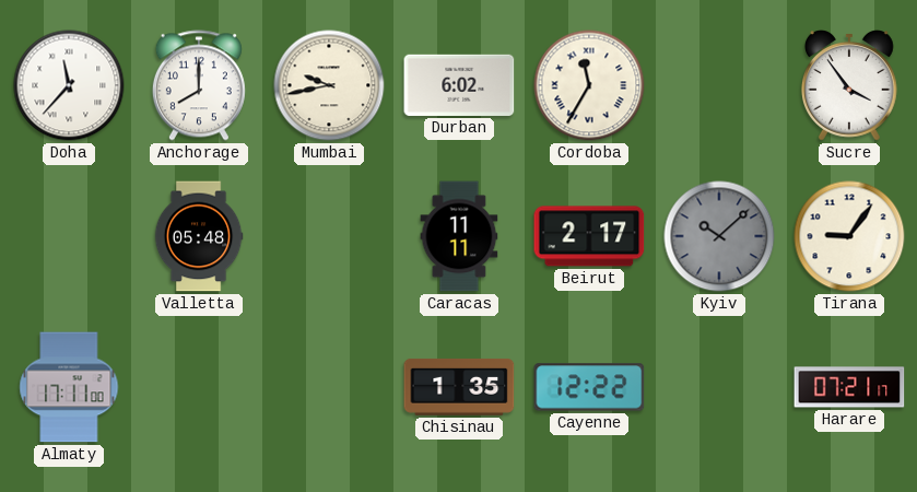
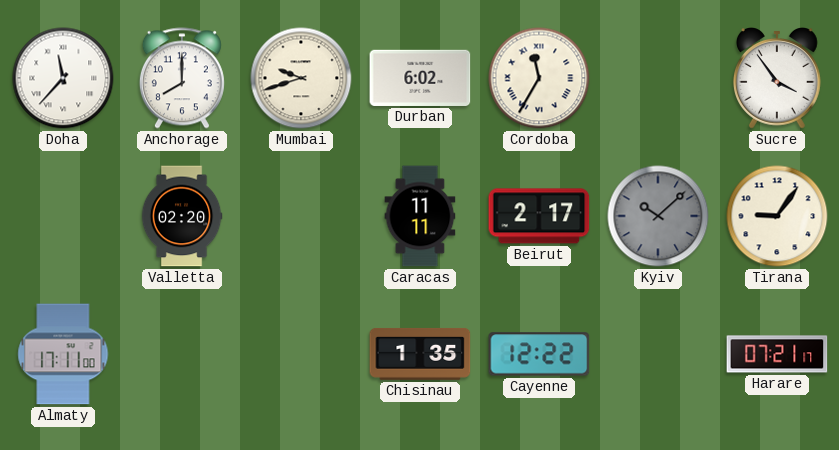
Mumbai: 9:43 -> 9:42 (301, 78)
Valletta: 05:48 -> 02:20 (182, 216)
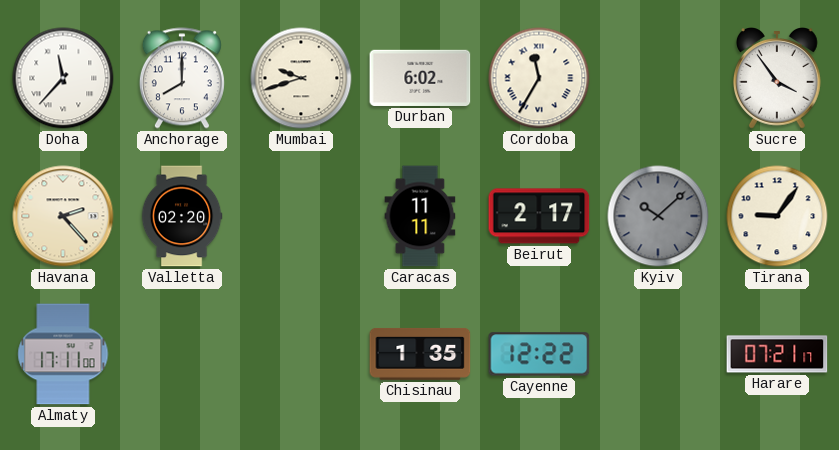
Havana: none -> 2:23 (63, 216)
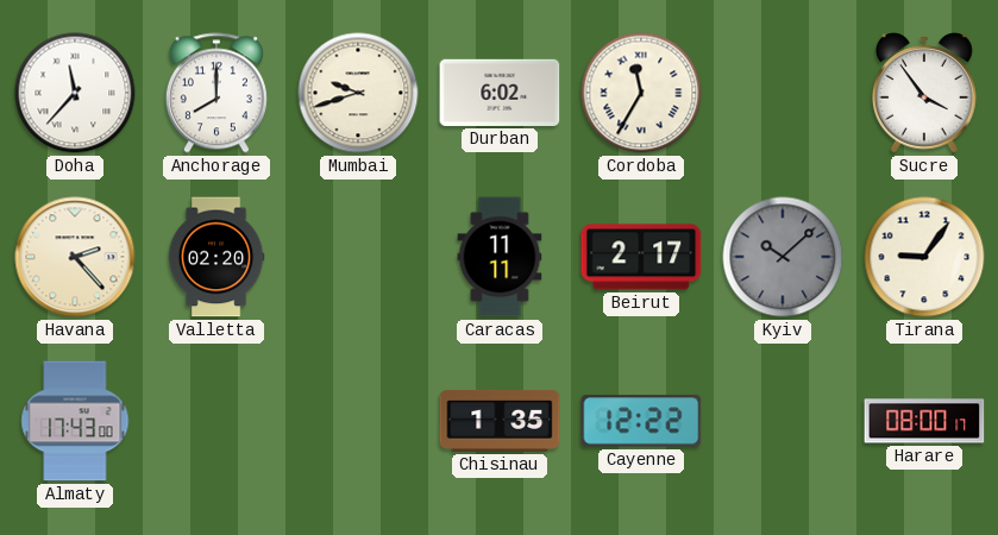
Almaty: 17:11 -> 17:43 (75, 421)
Harare: 07:21 -> 08:00 (924, 421)
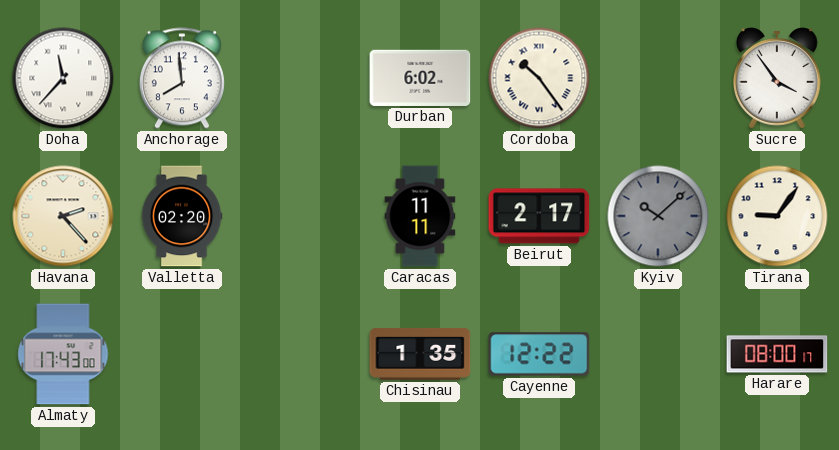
Anchorage: 8:00 -> 7:59 (182, 78)
Mumbai: 9:42 -> none (358, 93)
Cordoba: 11:35 -> 10:24 (539, 78)
